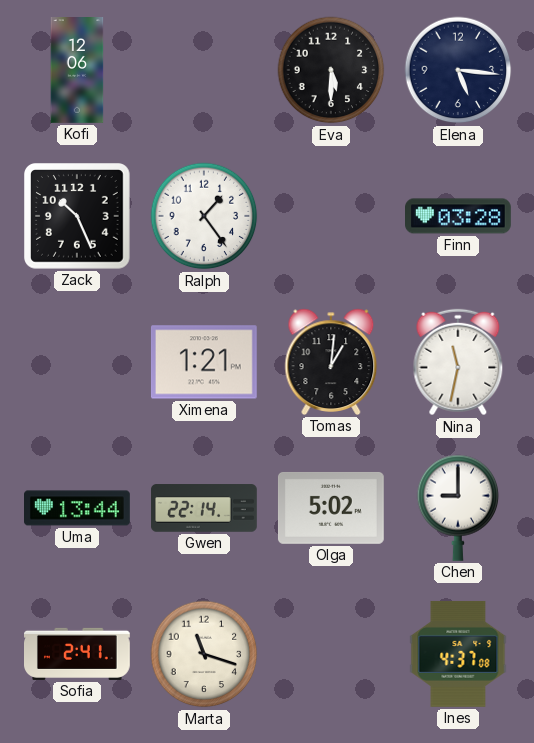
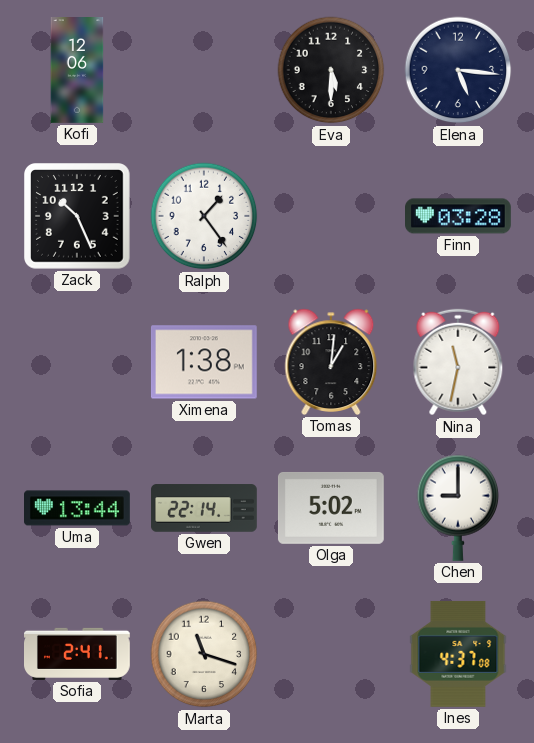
Ximena: 1:21 -> 1:38 (204, 362)
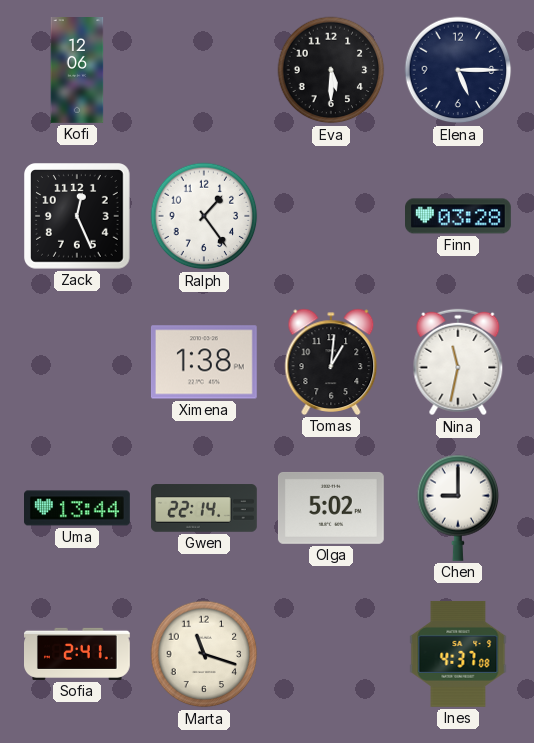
Elena: 5:16 -> 5:15 (458, 70)
Zack: 10:26 -> 12:26 (78, 217)
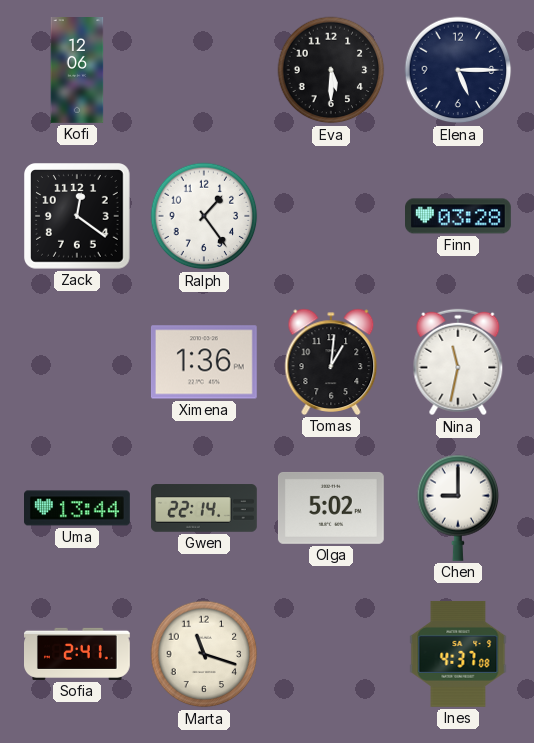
Zack: 12:26 -> 12:21 (78, 217)
Ximena: 1:38 -> 1:36 (204, 362)
